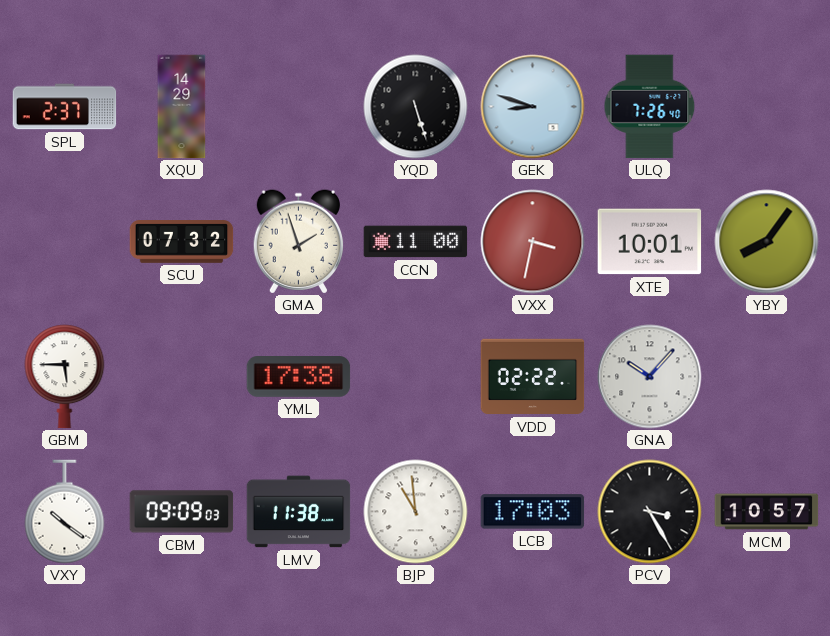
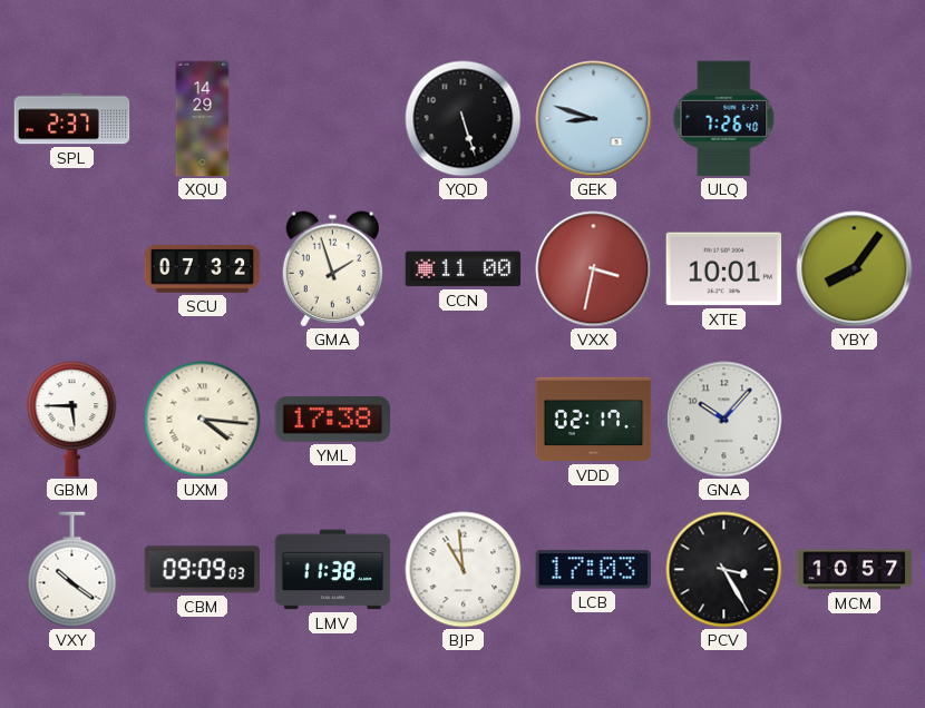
UXM: none -> 4:16 (203, 420)
VDD: 02:22 -> 02:17 (594, 420)
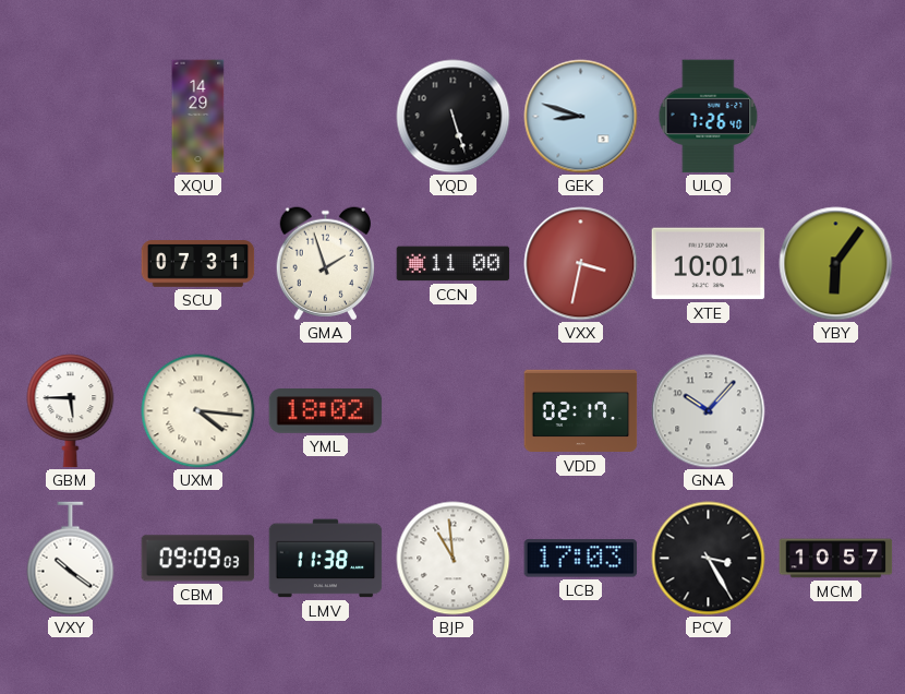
SPL: 2:37 -> none (72, 119)
SCU: 07:32 -> 07:31 (198, 264)
YBY: 8:06 -> 6:06 (836, 264)
YML: 17:38 -> 18:02 (326, 411)
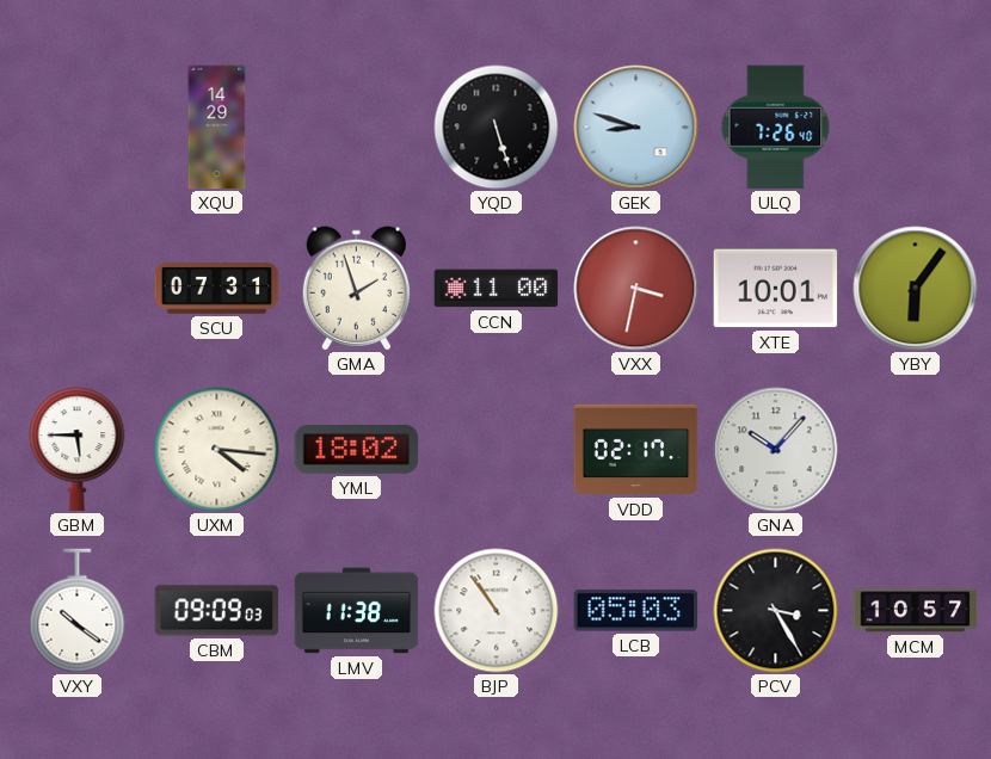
BJP: 10:59 -> 10:54 (497, 611)
LCB: 17:03 -> 05:03 (636, 611)
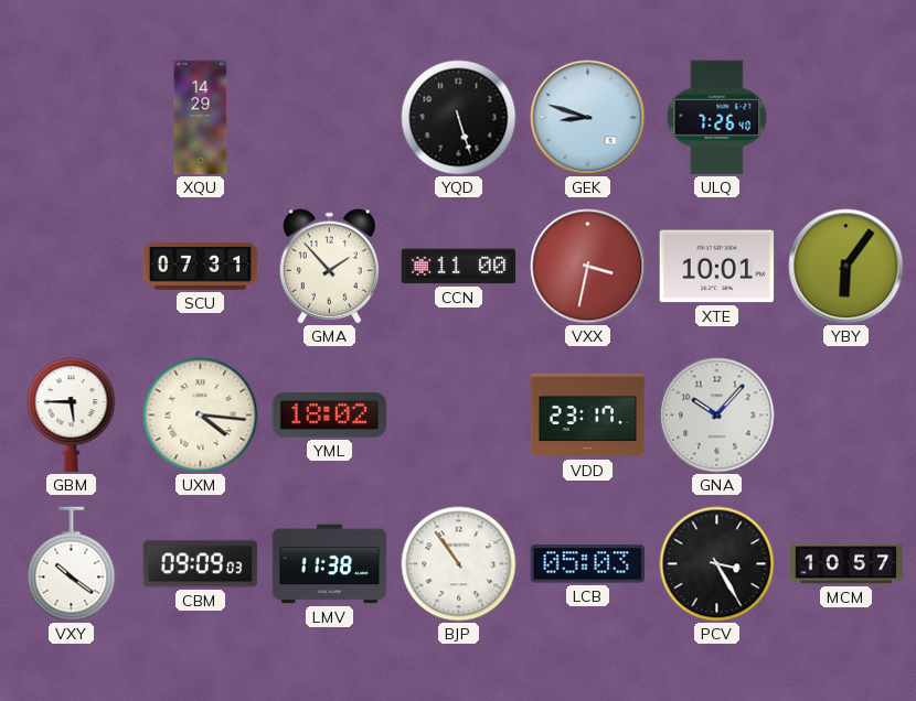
GMA: 1:57 -> 1:53 (329, 267)
VDD: 02:17 -> 23:17 (588, 416)
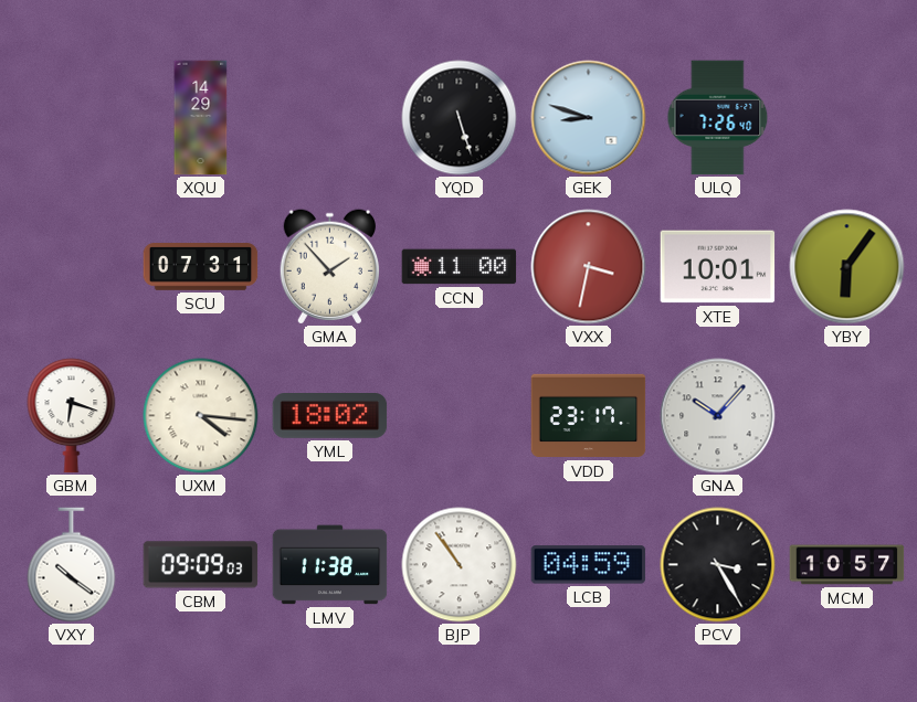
GBM: 5:45 -> 6:18 (72, 416)
LCB: 05:03 -> 04:59 (589, 565)
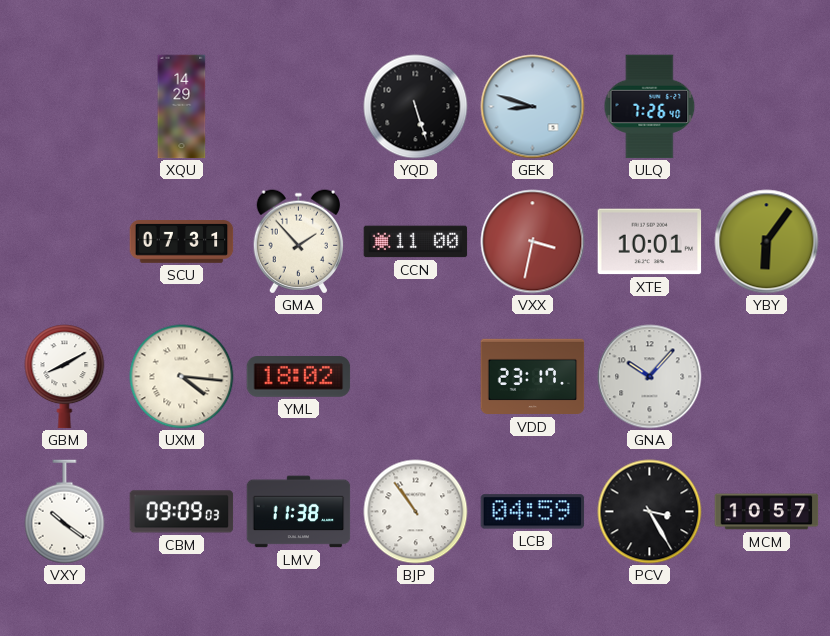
GBM: 6:18 -> 8:10 (65, 377)
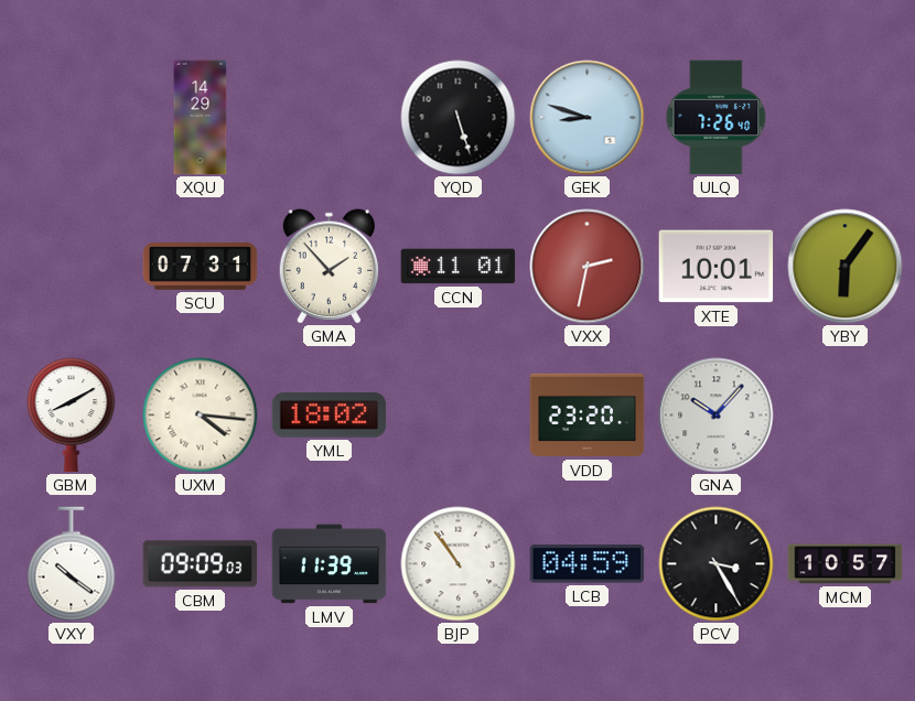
CCN: 11:00 -> 11:01 (459, 267)
VXX: 3:32 -> 2:32 (588, 267)
VDD: 23:17 -> 23:20 (588, 416)
LMV: 11:38 -> 11:39 (330, 564)
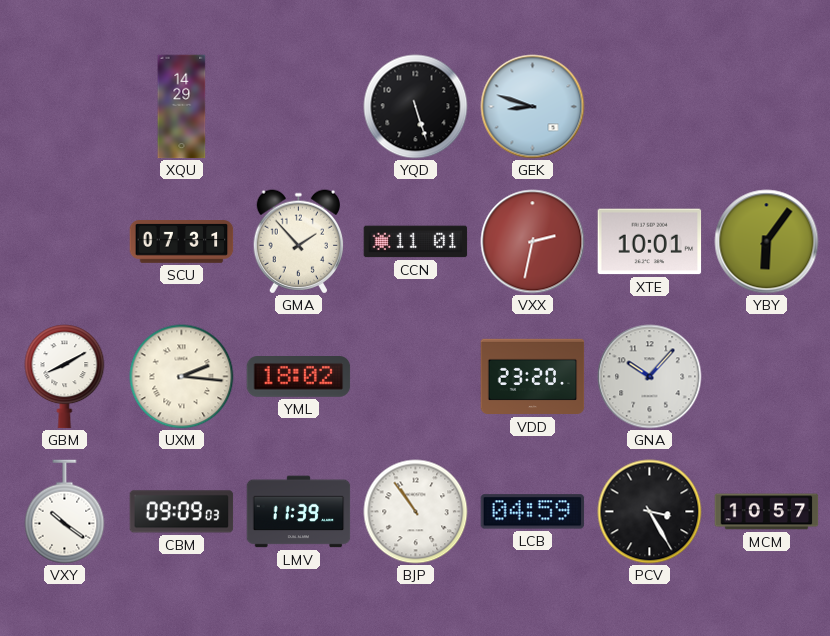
ULQ: 7:26 -> none (717, 118)
UXM: 4:16 -> 2:16 (182, 377)
